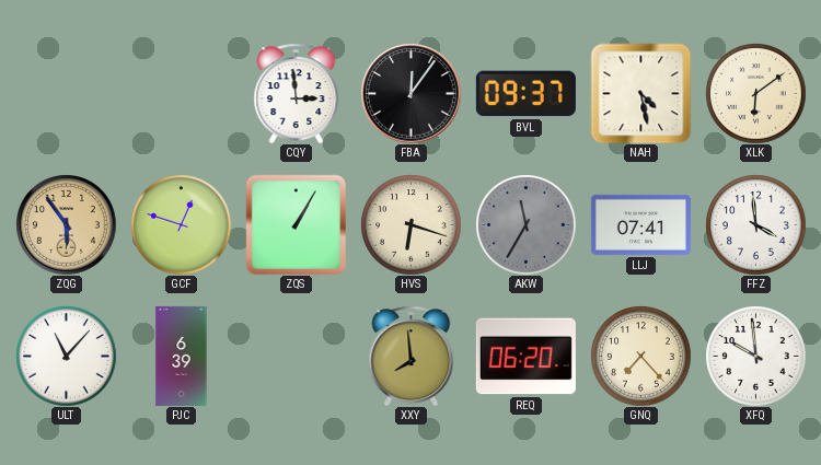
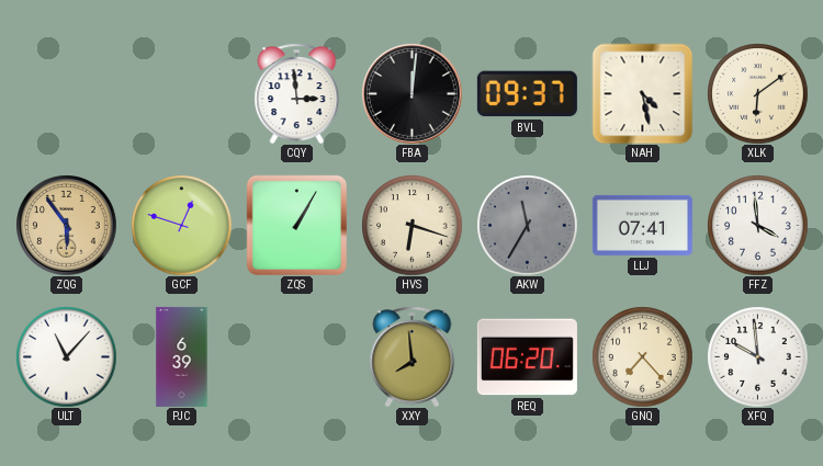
FBA: 12:06 -> 12:01 (411, 93)
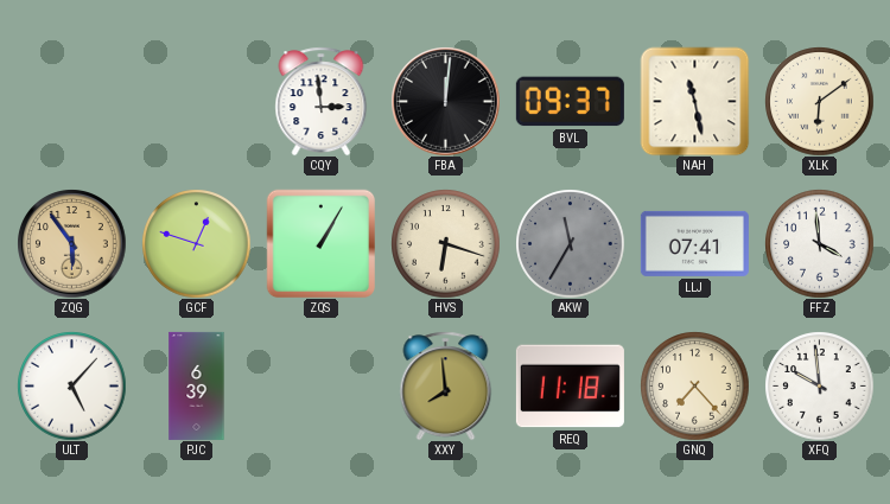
NAH: 4:28 -> 11:28 (694, 101)
ULT: 11:07 -> 5:07 (71, 385)
REQ: 06:20 -> 11:18 (570, 387)
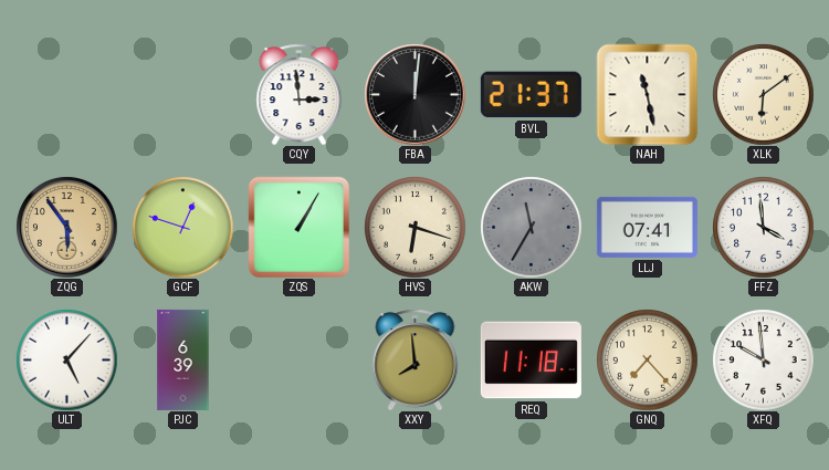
BVL: 09:37 -> 21:37 (531, 95)
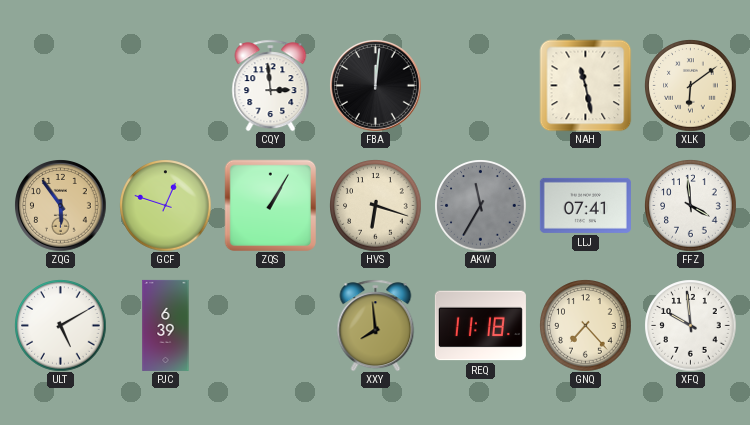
BVL: 21:37 -> none (531, 95)
ULT: 5:07 -> 5:10 (60, 325)
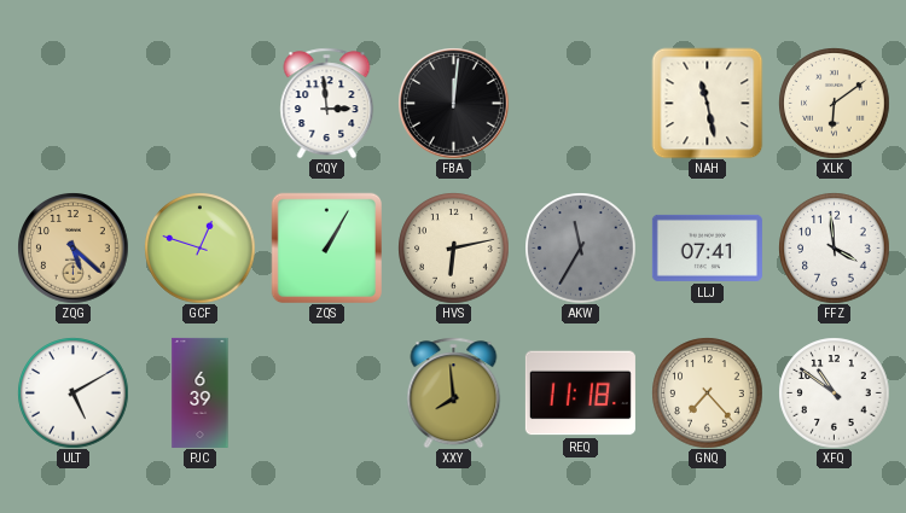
ZQG: 5:54 -> 5:22 (72, 247)
HVS: 6:18 -> 6:13 (453, 247)
XFQ: 9:59 -> 10:51 (834, 392)
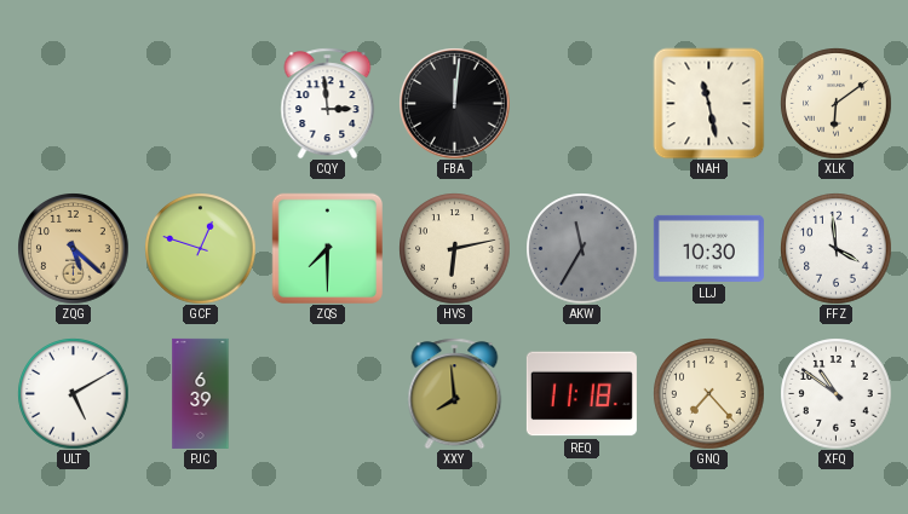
ZQS: 1:05 -> 7:30 (327, 248)
LLJ: 07:41 -> 10:30 (708, 248)
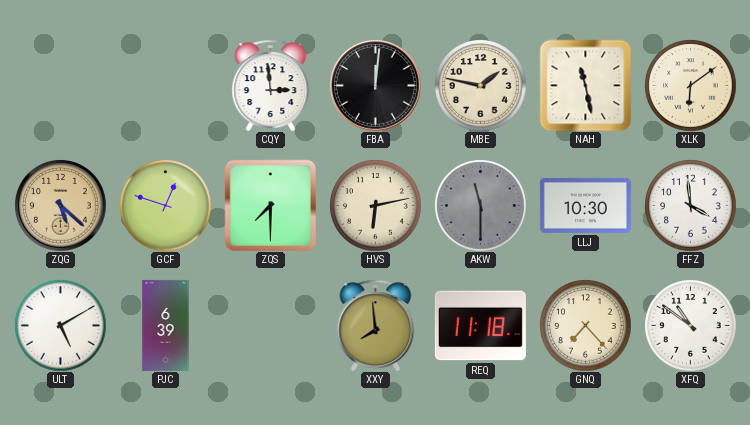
MBE: none -> 1:47 (480, 85)
AKW: 11:35 -> 11:30 (480, 205)
